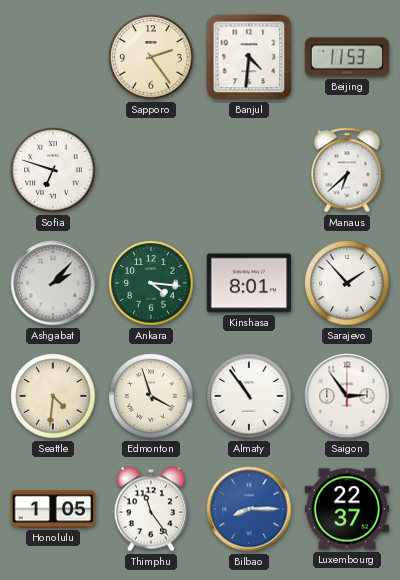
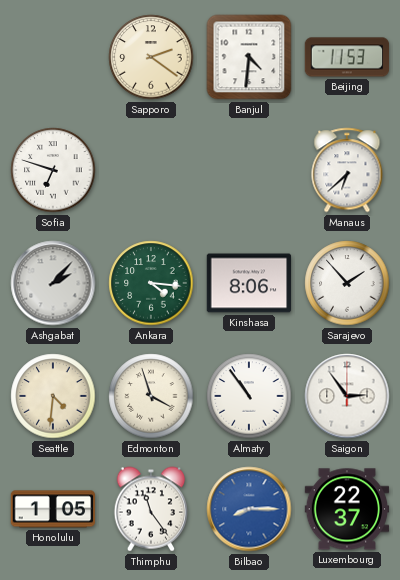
Sapporo: 2:24 -> 2:21 (151, 57)
Kinshasa: 8:01 -> 8:06 (249, 283)
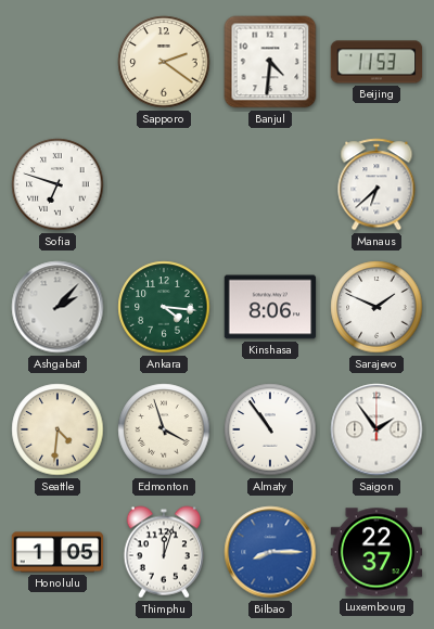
Sarajevo: 1:53 -> 1:49 (376, 307)
Saigon: 2:54 -> 1:54 (376, 429)
Thimphu: 11:24 -> 12:03 (163, 552)
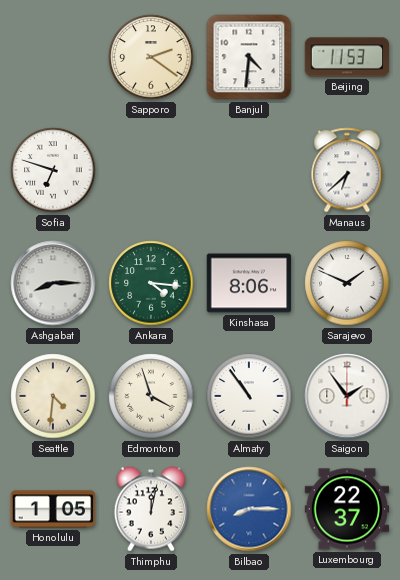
Ashgabat: 2:07 -> 8:15 (53, 283)
Thimphu: 12:03 -> 12:02 (150, 509)
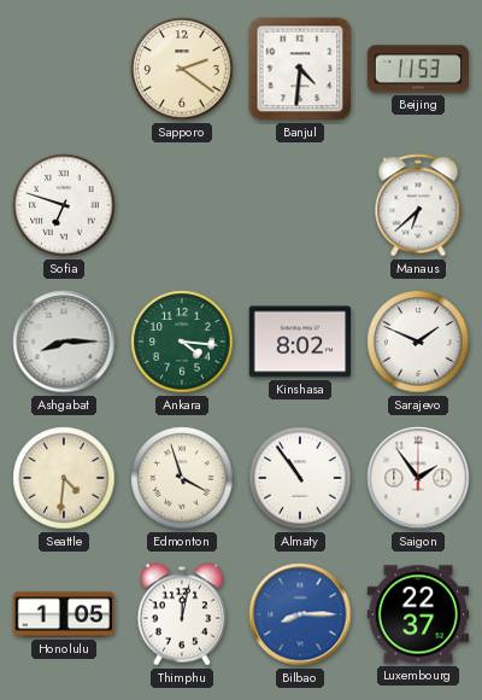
Kinshasa: 8:06 -> 8:02 (300, 342)
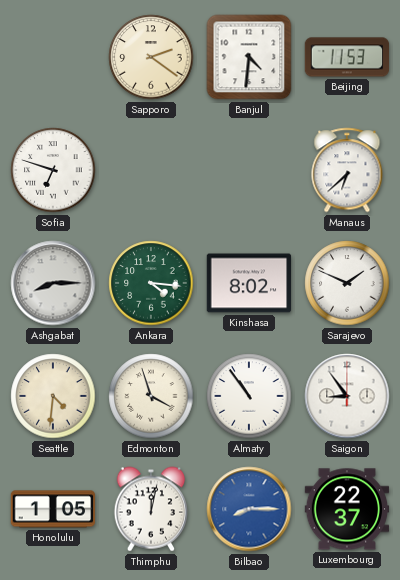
Saigon: 1:54 -> 8:54 (347, 396)
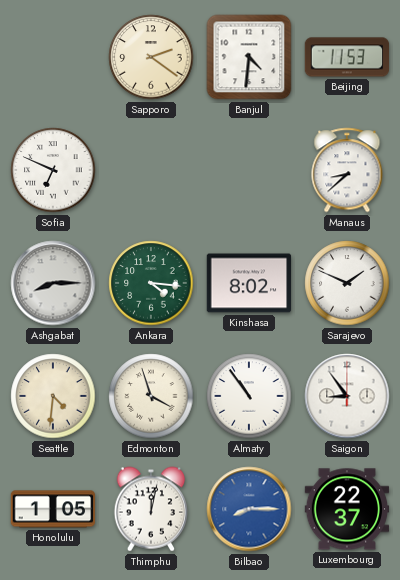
Sofia: 6:48 -> 6:49 (53, 170)
Manaus: 6:38 -> 8:38 (347, 170)
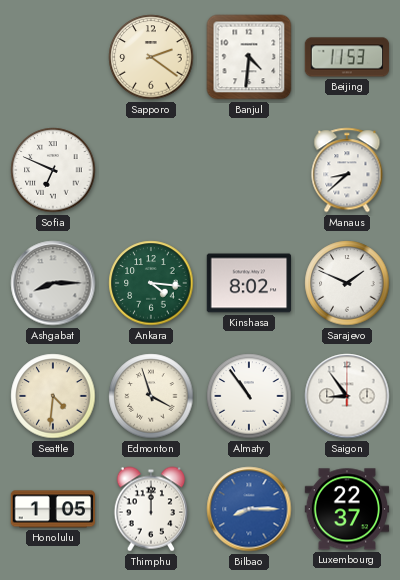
Thimphu: 12:02 -> 12:00 (150, 509)
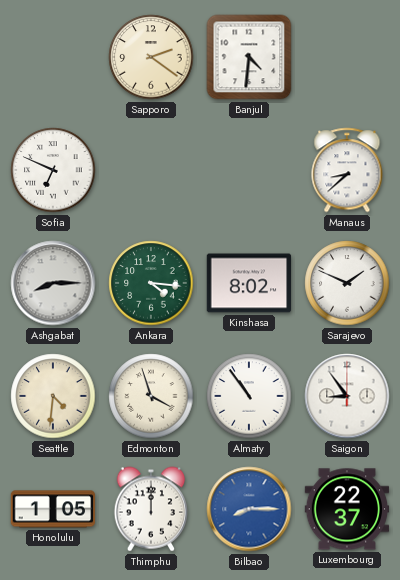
Beijing: 11:53 -> none (347, 57)
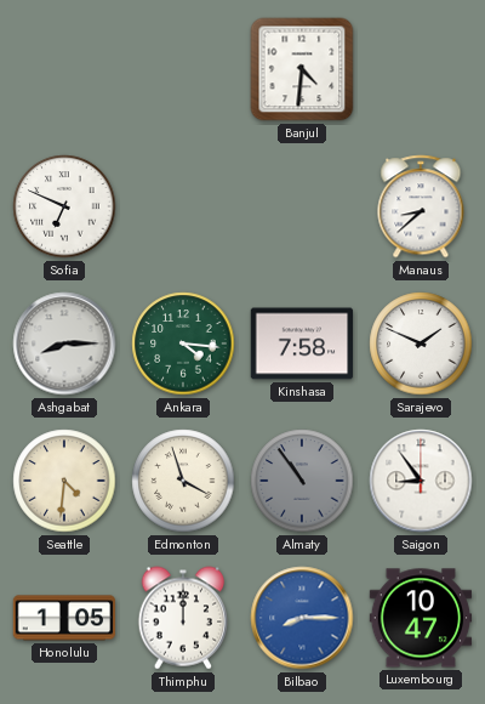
Sapporo: 2:21 -> none (151, 57)
Kinshasa: 8:02 -> 7:58 (302, 344)
Almaty dial: white -> grey (302, 481)
Luxembourg: 22:37 -> 10:47 (421, 618)
